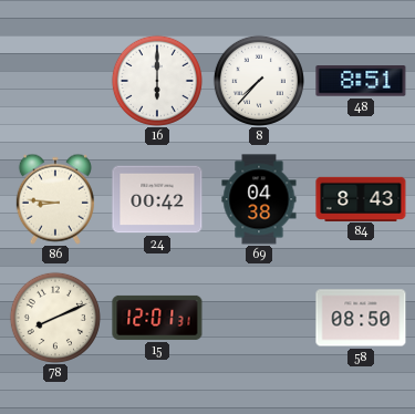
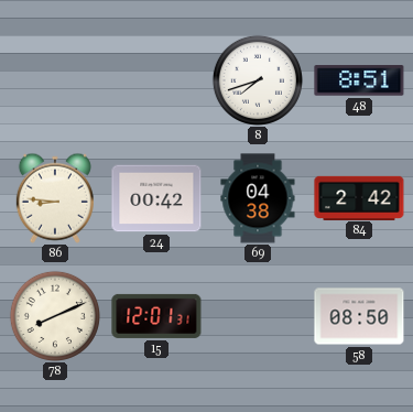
16: 6:00 -> none (157, 81)
8: 7:37 -> 7:42 (258, 80)
84: 8:43 -> 2:42 (359, 197)
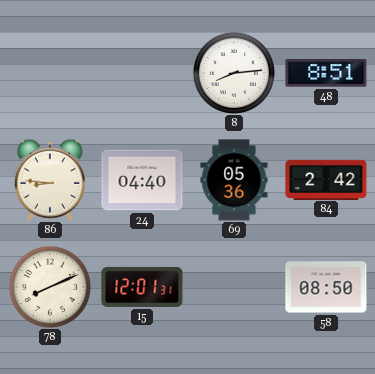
8: 7:42 -> 8:14 (234, 73)
24: 00:42 -> 04:40 (142, 180)
69: 04:38 -> 05:36 (234, 180)
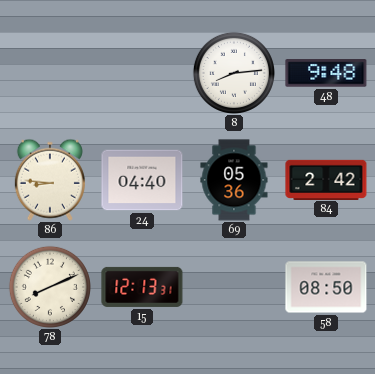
48: 8:51 -> 9:48 (326, 73)
15: 12:01 -> 12:13 (142, 287)
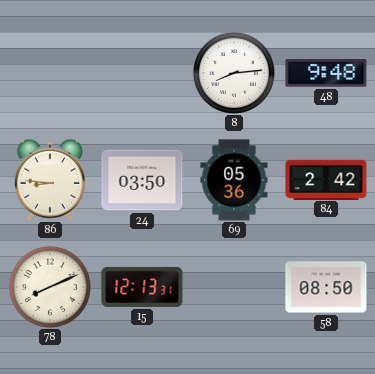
24: 04:40 -> 03:50 (142, 180)
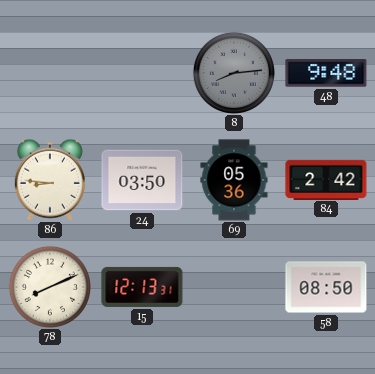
8 dial: white -> grey (234, 73)
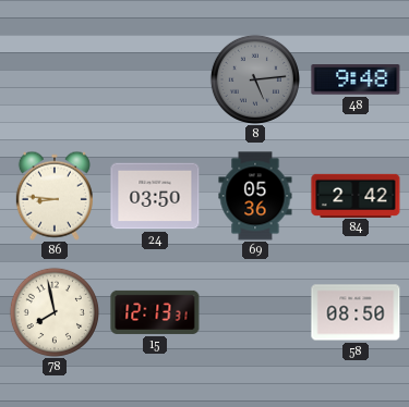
8: 8:14 -> 5:14 (255, 79)
78: 8:11 -> 7:58 (55, 312)
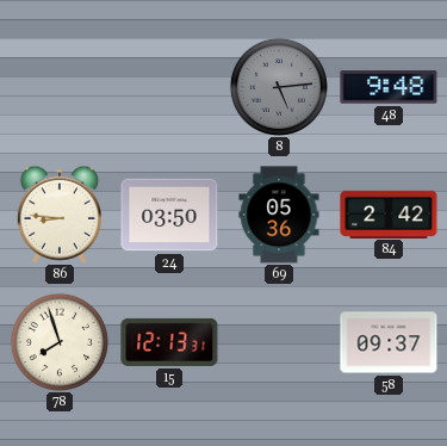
78: 7:58 -> 7:57 (60, 342)
58: 08:50 -> 09:37 (389, 342)
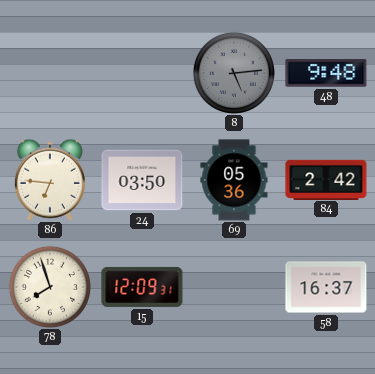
86: 8:46 -> 6:46 (50, 180)
15: 12:13 -> 12:09 (142, 287)
58: 09:37 -> 16:37 (326, 287)
